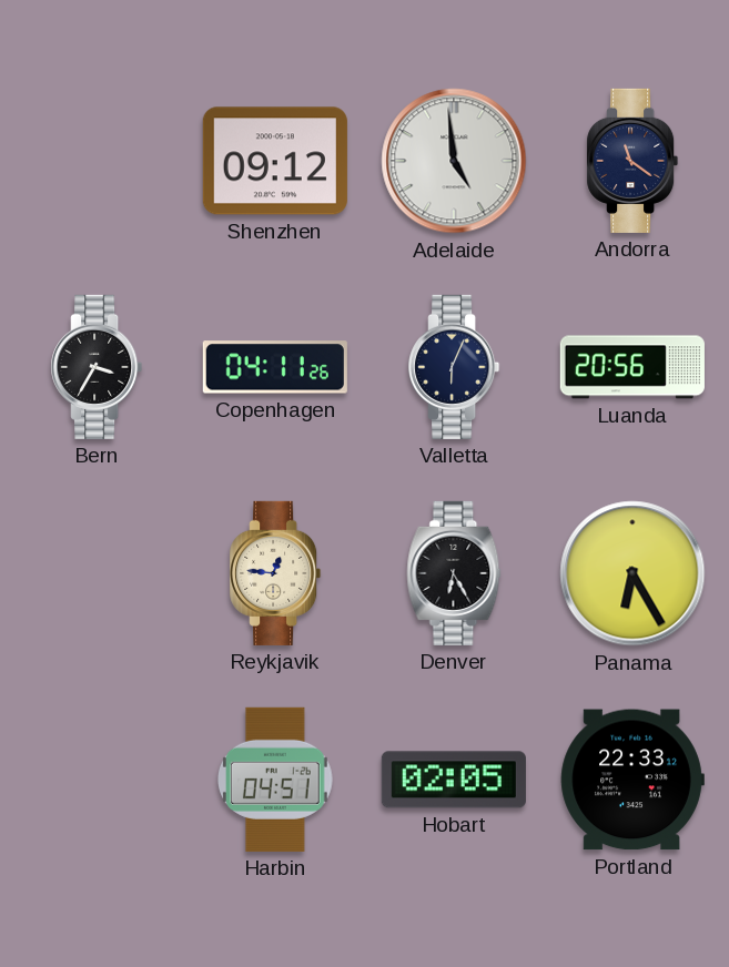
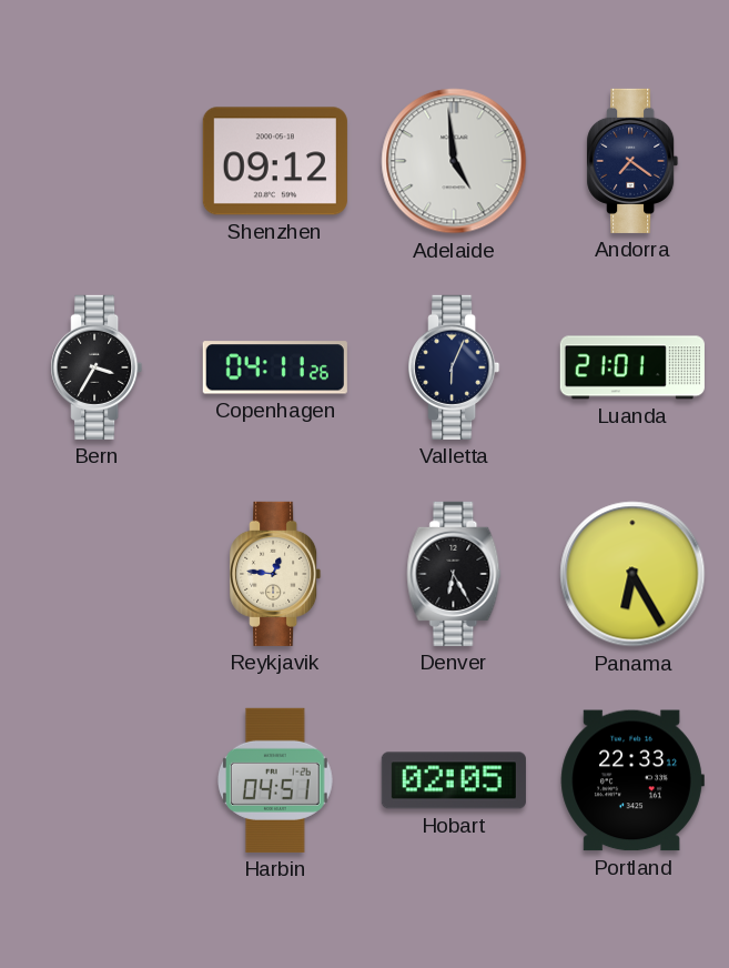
Andorra: 11:21 -> 7:21 (632, 161)
Luanda: 20:56 -> 21:01 (632, 367)
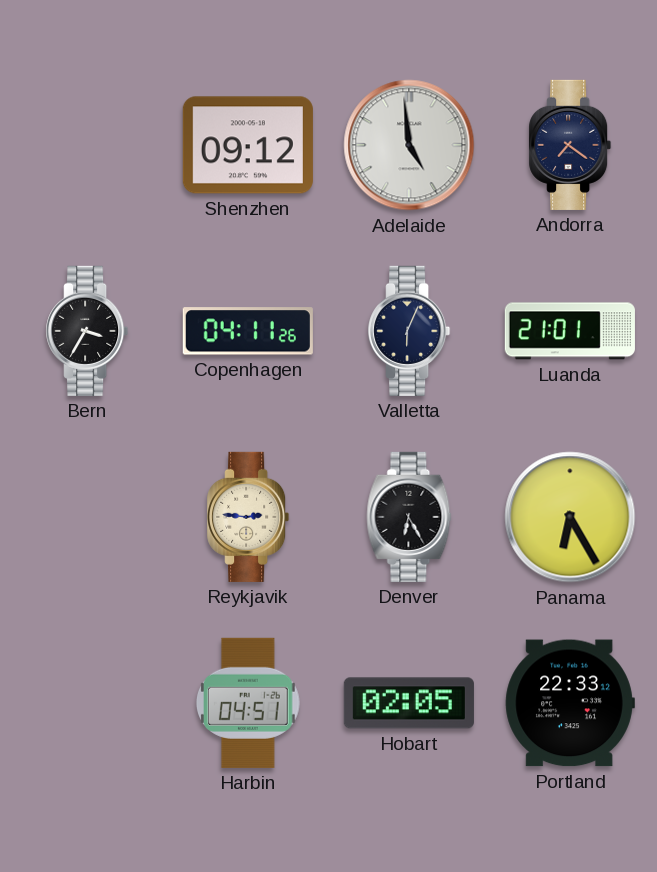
Reykjavik: 12:46 -> 2:46 (248, 517)
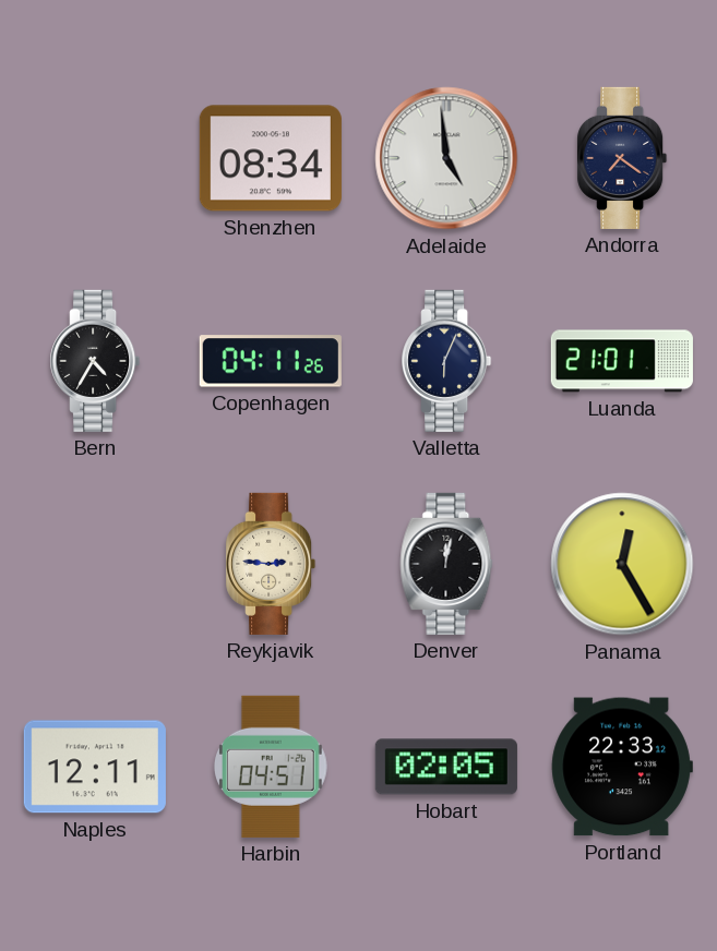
Shenzhen: 09:12 -> 08:34 (271, 158)
Bern: 3:35 -> 4:35 (95, 361)
Denver: 6:25 -> 12:02 (446, 564)
Panama: 6:25 -> 12:25 (622, 564)
Naples: none -> 12:11 (95, 767)
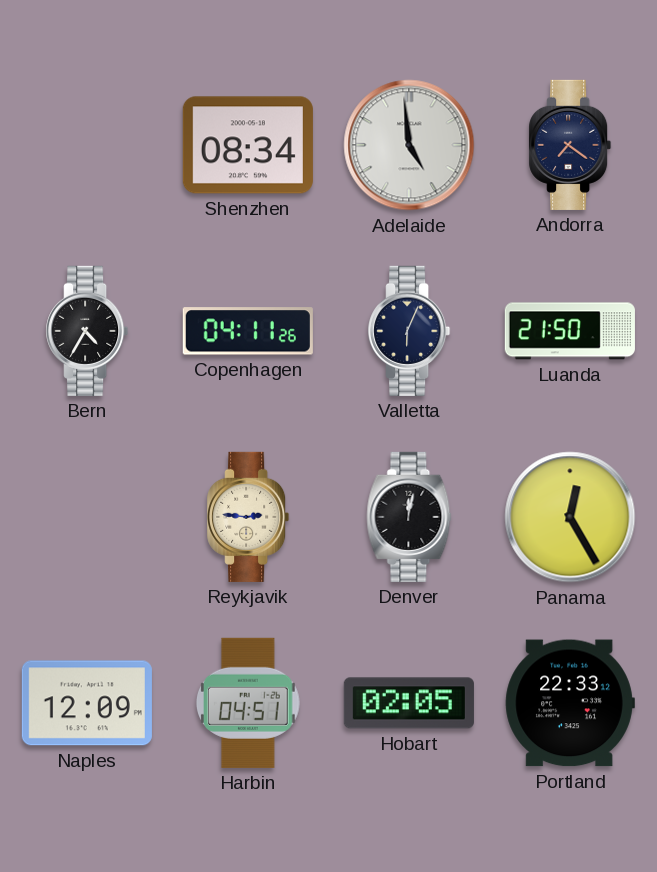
Luanda: 21:01 -> 21:50 (570, 331)
Naples: 12:11 -> 12:09 (87, 703)
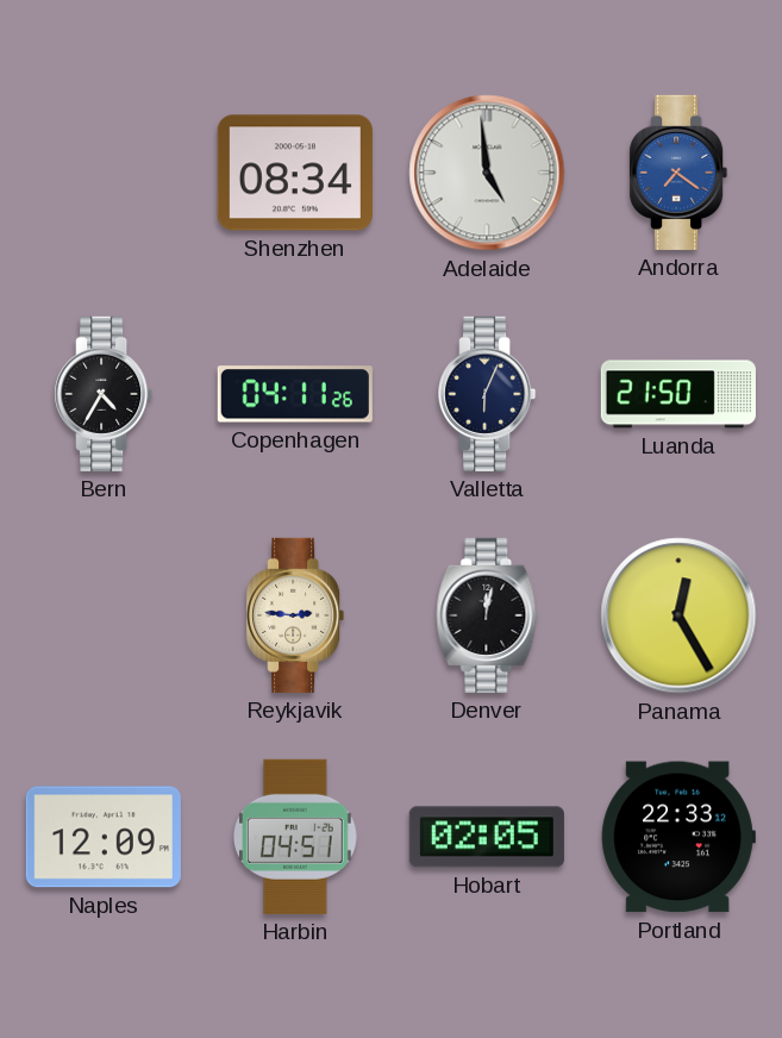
Andorra dial: navy -> blue (678, 173)
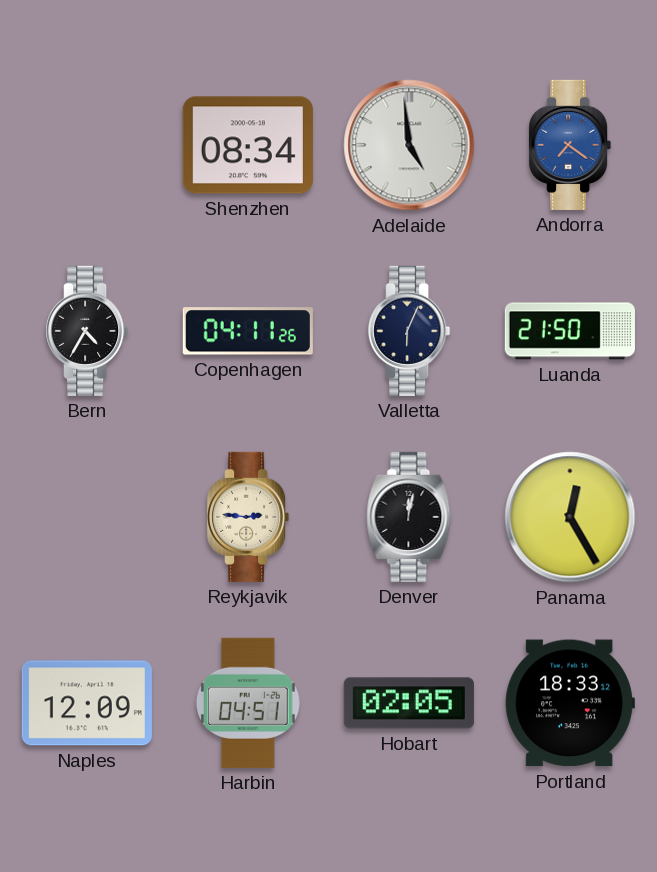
Portland: 22:33 -> 18:33 (570, 703)
